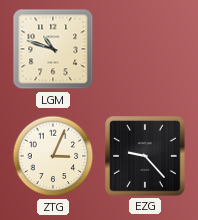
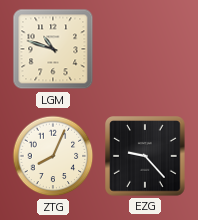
ZTG: 3:04 -> 8:04 (53, 156)
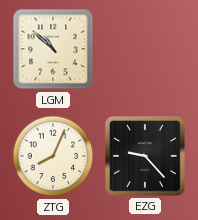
LGM: 10:48 -> 10:52 (53, 49)
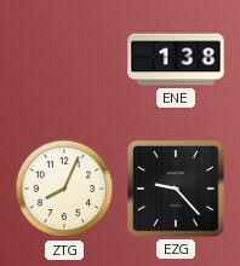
LGM: 10:52 -> none (53, 49)
ENE: none -> 1:38 (176, 59)
